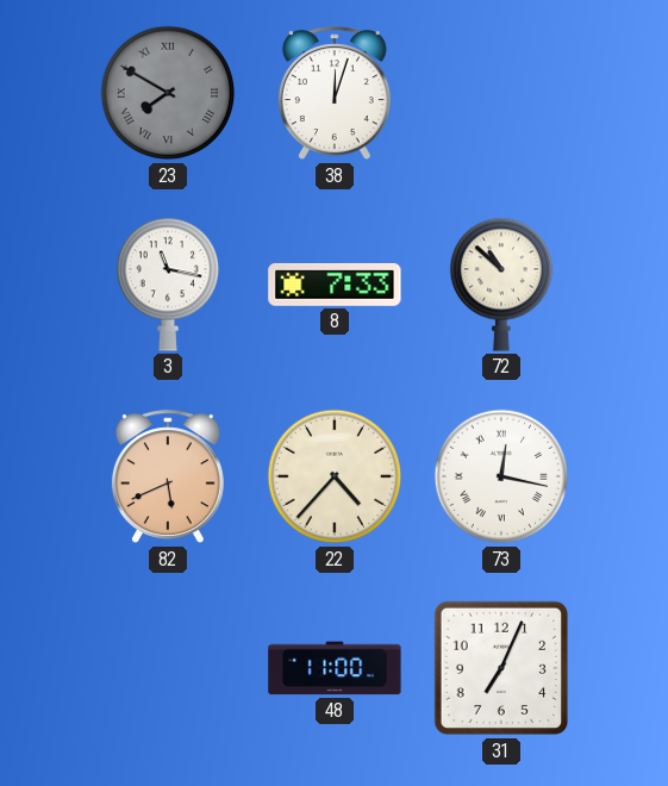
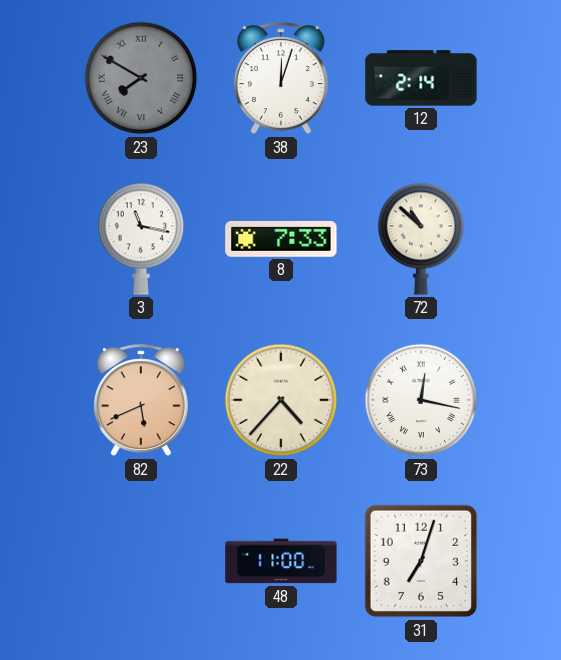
12: none -> 2:14 (421, 78)
31: 7:04 -> 7:03 (421, 561)
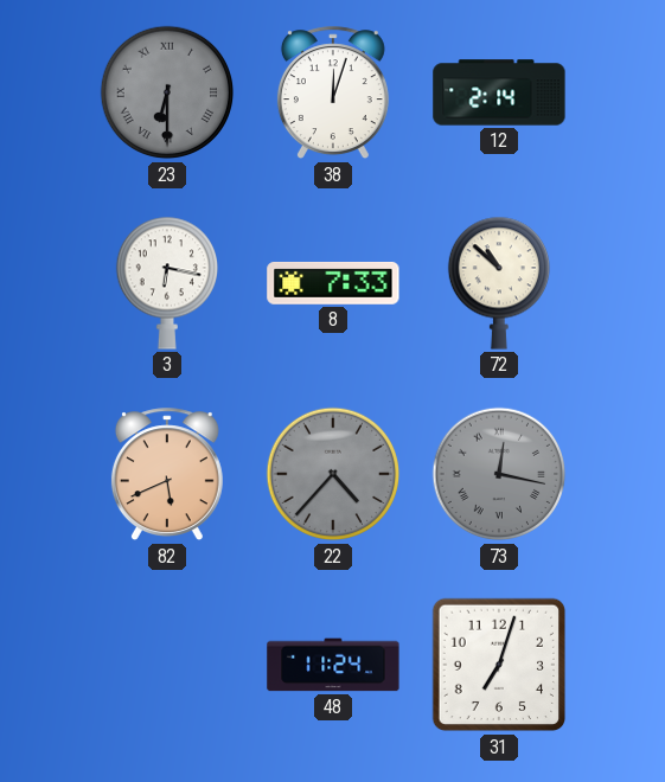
23: 7:50 -> 6:30 (167, 92)
3: 11:17 -> 6:17 (166, 283)
22 dial: cream -> grey (333, 474)
73 dial: white -> grey (499, 474)
48: 11:00 -> 11:24 (333, 665)
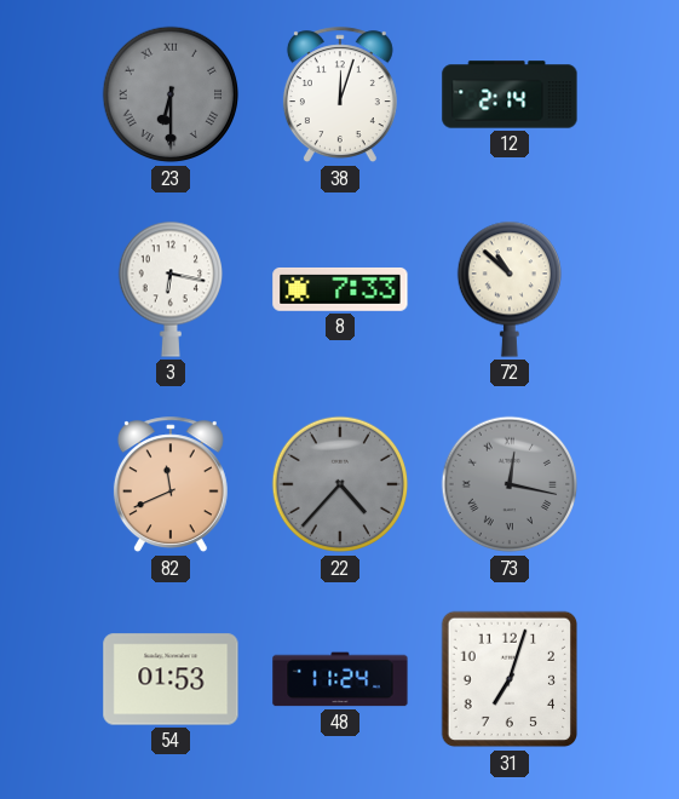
82: 5:41 -> 11:41 (171, 485)
54: none -> 01:53 (171, 679)
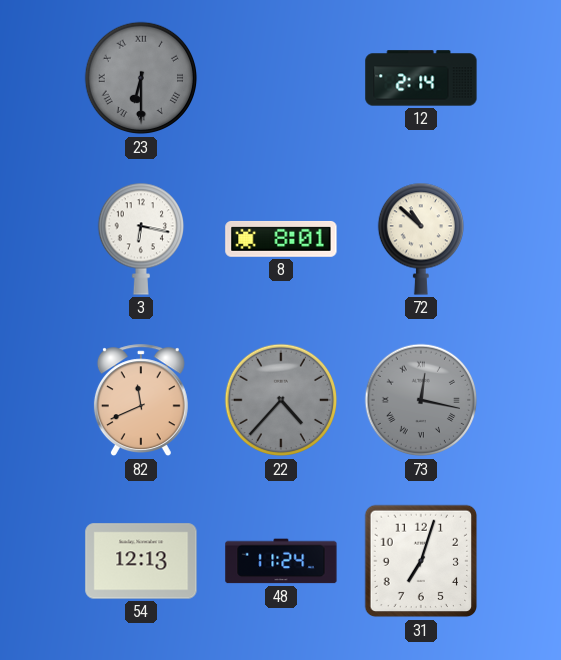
38: 12:03 -> none (340, 96)
8: 7:33 -> 8:01 (281, 239)
54: 01:53 -> 12:13 (141, 561)
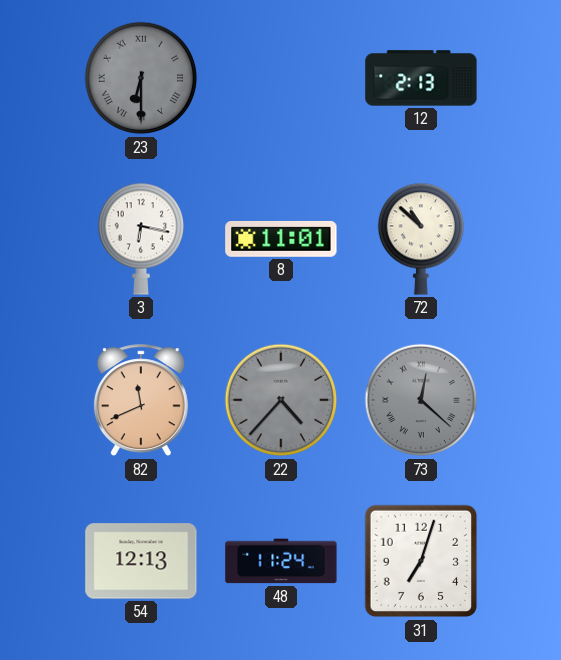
12: 2:14 -> 2:13 (421, 78)
8: 8:01 -> 11:01 (281, 239)
73: 12:17 -> 12:22 (421, 400)
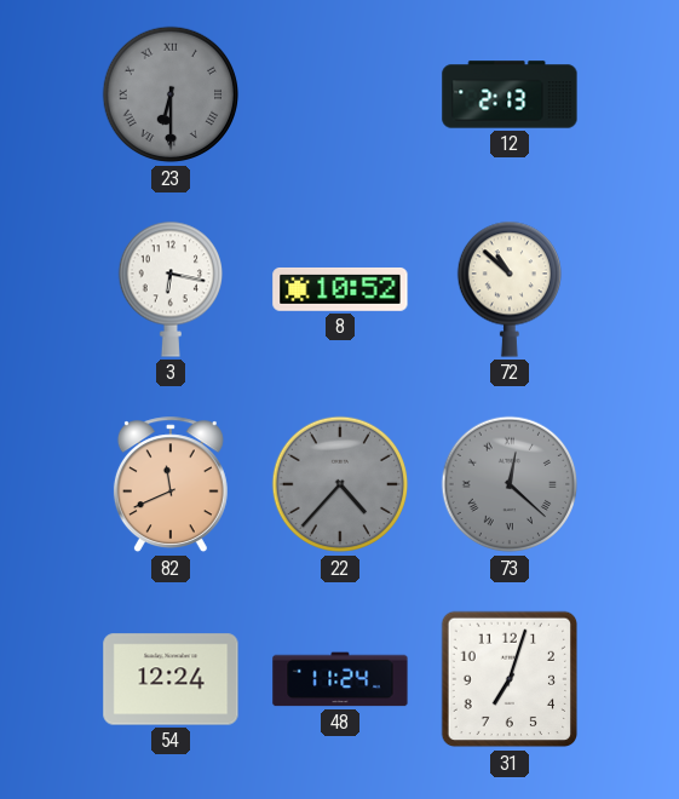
8: 11:01 -> 10:52 (340, 289)
54: 12:13 -> 12:24 (171, 679)
